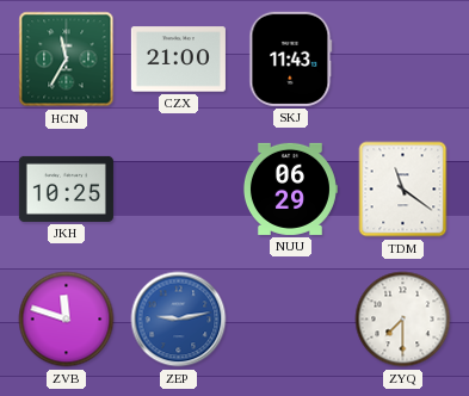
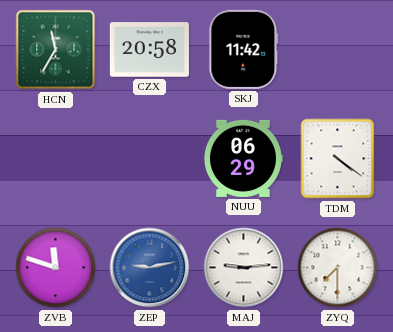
CZX: 21:00 -> 20:58 (149, 50)
SKJ: 11:43 -> 11:42 (244, 49)
JKH: 10:25 -> none (66, 188)
TDM: 11:21 -> 4:21 (338, 159)
MAJ: none -> 9:14 (244, 268)
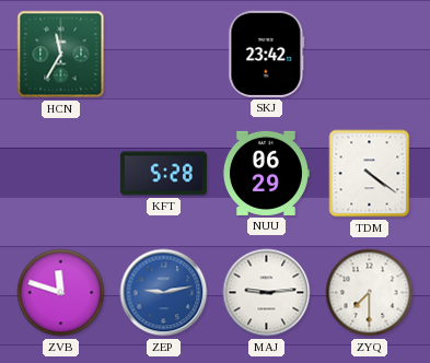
CZX: 20:58 -> none (149, 50)
SKJ: 11:42 -> 23:42 (267, 54)
KFT: none -> 5:28 (163, 174)
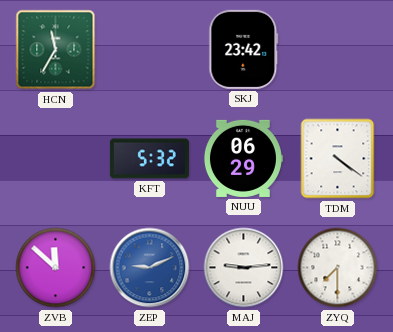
KFT: 5:28 -> 5:32 (149, 159)
ZVB: 11:48 -> 11:52 (56, 268)
ZEP: 9:13 -> 9:11 (150, 268)
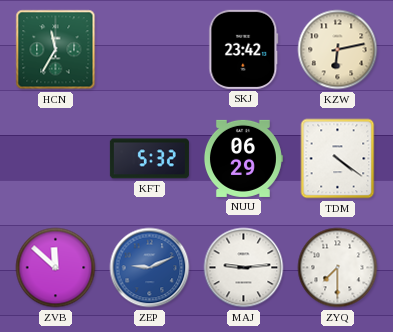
KZW: none -> 6:13 (338, 50)
